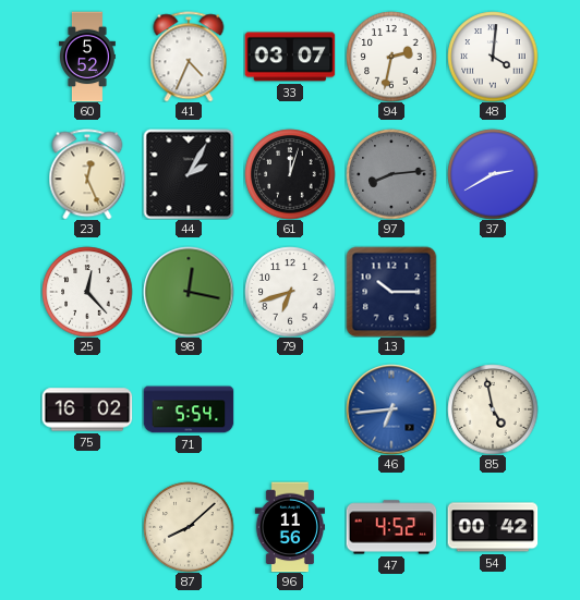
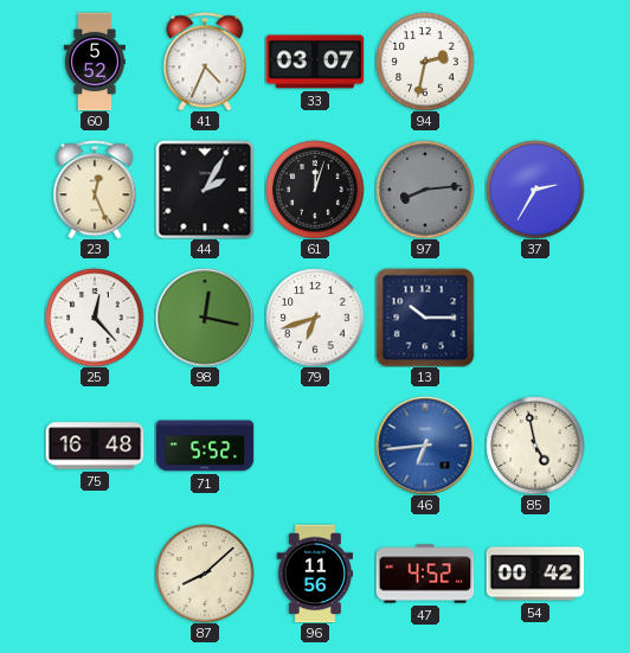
48: 4:01 -> none (493, 57)
37: 2:40 -> 2:35 (535, 190)
75: 16:02 -> 16:48 (95, 446)
71: 5:54 -> 5:52 (205, 446)
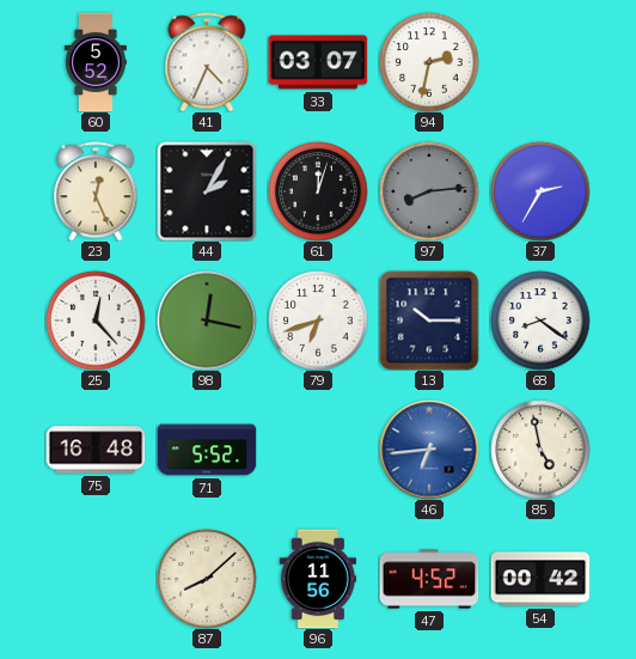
68: none -> 8:21 (540, 321)
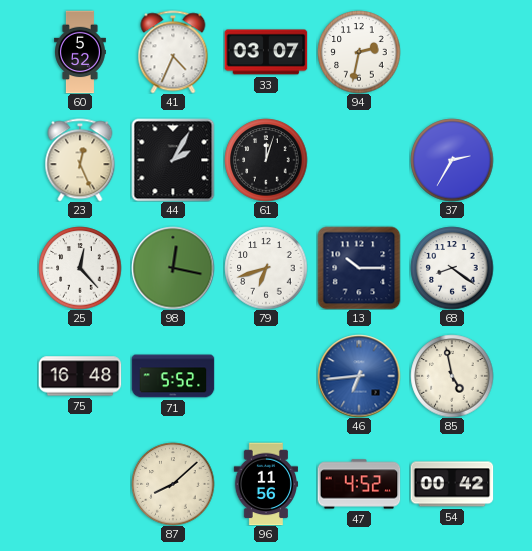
97: 8:14 -> none (429, 191)
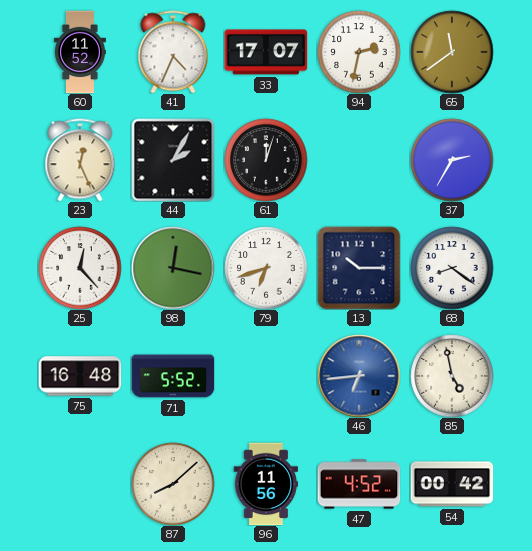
60: 5:52 -> 11:52 (81, 52)
33: 03:07 -> 17:07 (266, 52)
65: none -> 11:39 (452, 52)
